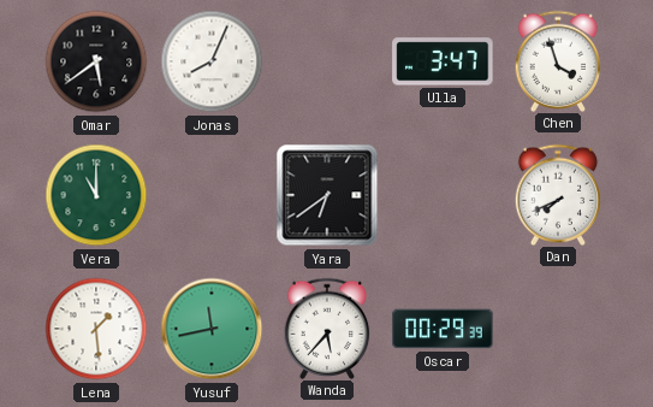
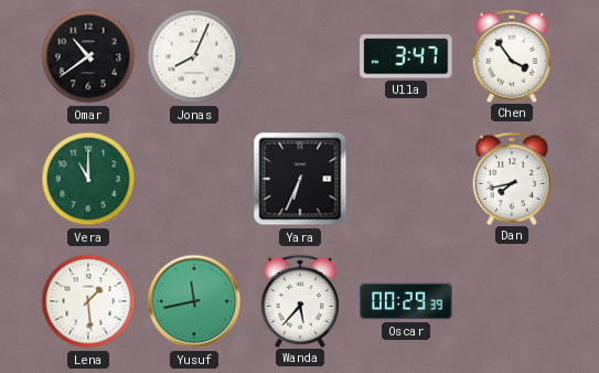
Omar: 5:39 -> 10:39 (88, 56)
Chen: 3:57 -> 3:54 (512, 55)
Yara: 6:39 -> 6:34 (300, 179)
Dan: 7:41 -> 7:43 (512, 178)
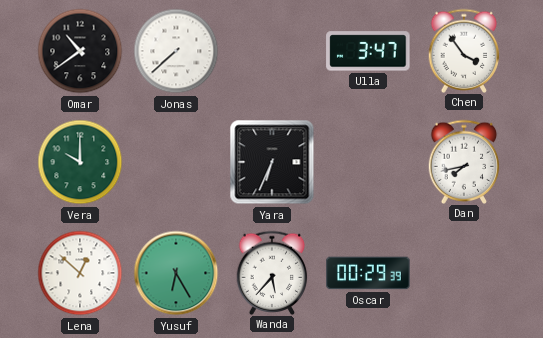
Jonas: 8:04 -> 7:38 (176, 51)
Vera: 11:00 -> 10:00 (80, 162)
Lena: 1:29 -> 12:52 (80, 273)
Yusuf: 11:43 -> 6:25 (176, 273)
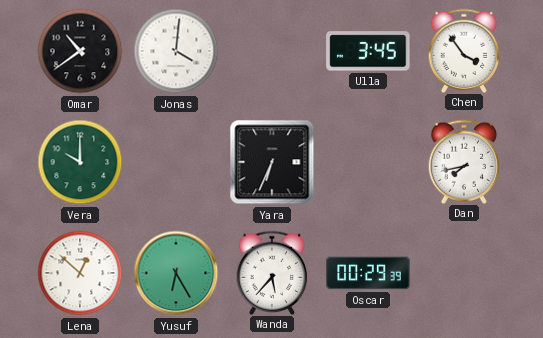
Jonas: 7:38 -> 4:01 (176, 51)
Ulla: 3:47 -> 3:45 (368, 51)
